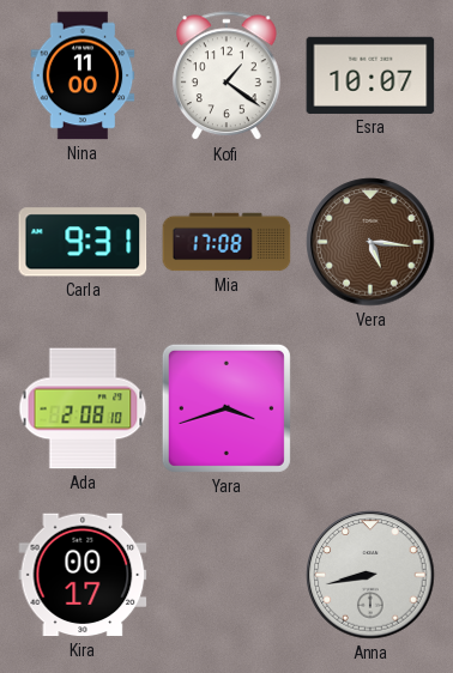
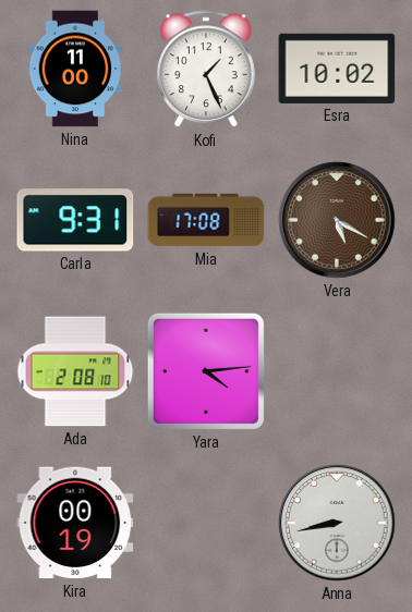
Kofi: 1:21 -> 1:26 (206, 70)
Esra: 10:07 -> 10:02 (337, 69)
Vera: 5:16 -> 5:20 (337, 220)
Yara: 3:42 -> 4:14 (206, 371)
Kira: 00:17 -> 00:19 (75, 523)
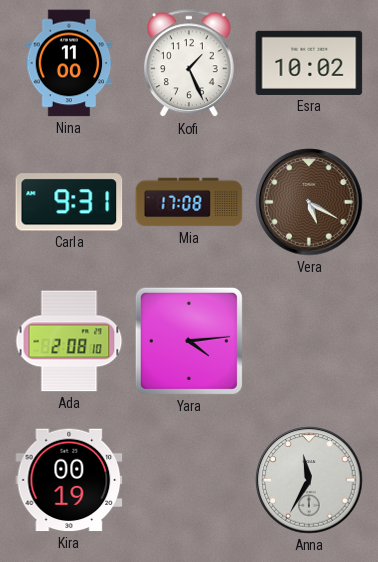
Anna: 8:43 -> 11:35 (309, 480)
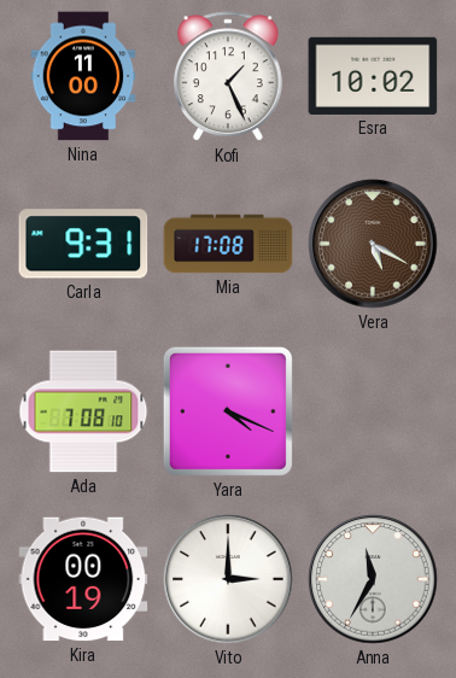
Ada: 2:08 -> 7:08 (83, 411)
Yara: 4:14 -> 4:19 (228, 411)
Vito: none -> 3:00 (228, 579)
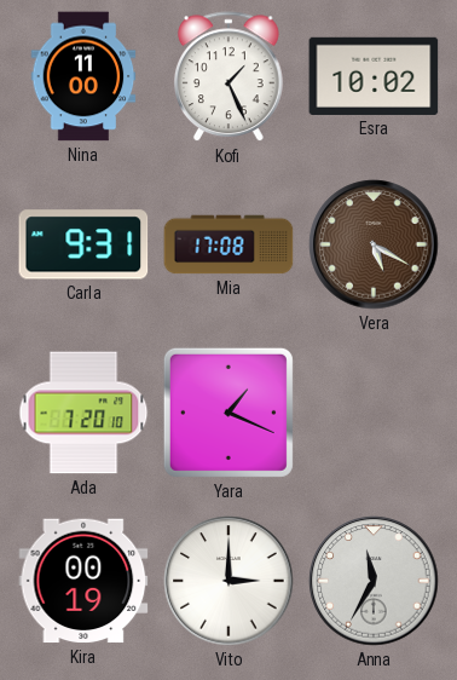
Ada: 7:08 -> 7:20 (83, 413)
Yara: 4:19 -> 1:19 (228, 413)
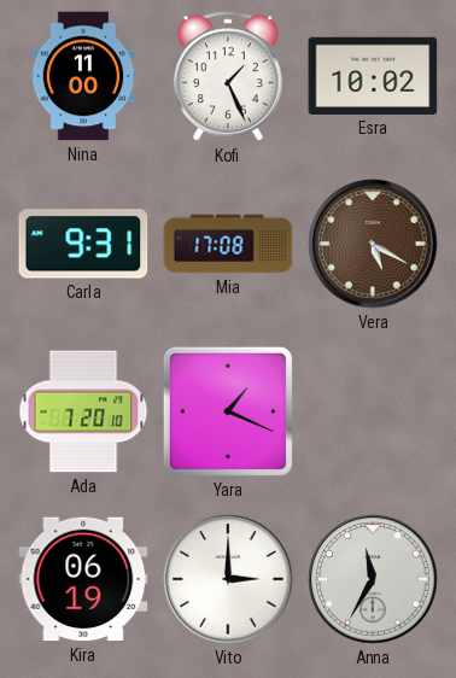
Kira: 00:19 -> 06:19 (83, 579)
